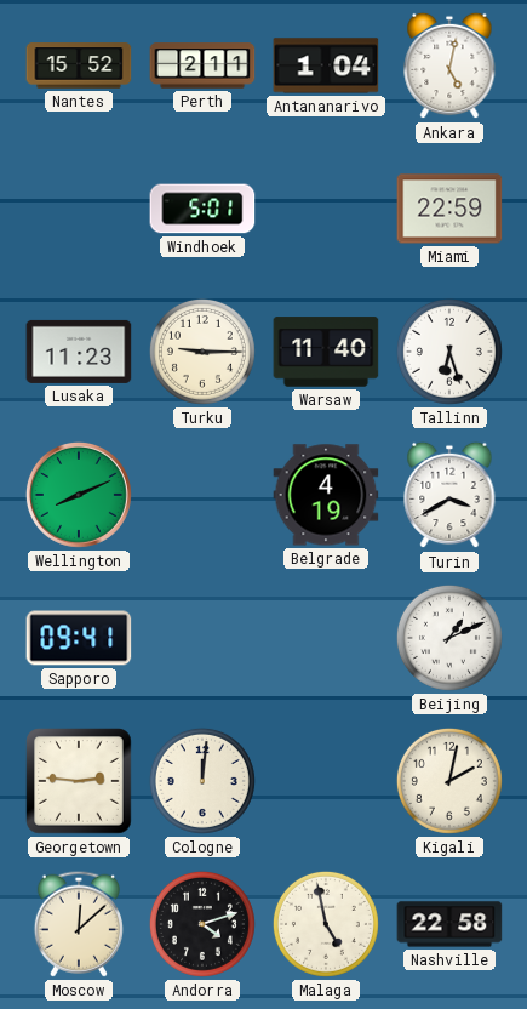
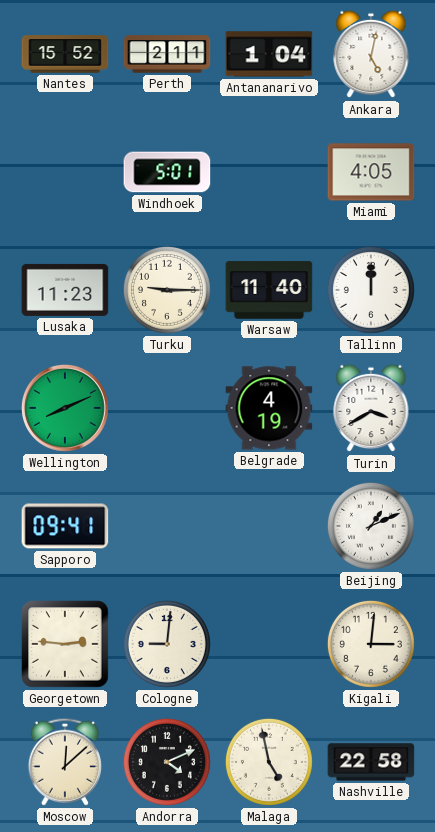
Miami: 22:59 -> 4:05 (371, 172)
Tallinn: 6:27 -> 12:00 (371, 290)
Cologne: 12:01 -> 9:01 (167, 644)
Kigali: 2:02 -> 3:01 (371, 644)
Andorra: 4:12 -> 4:11 (167, 762)
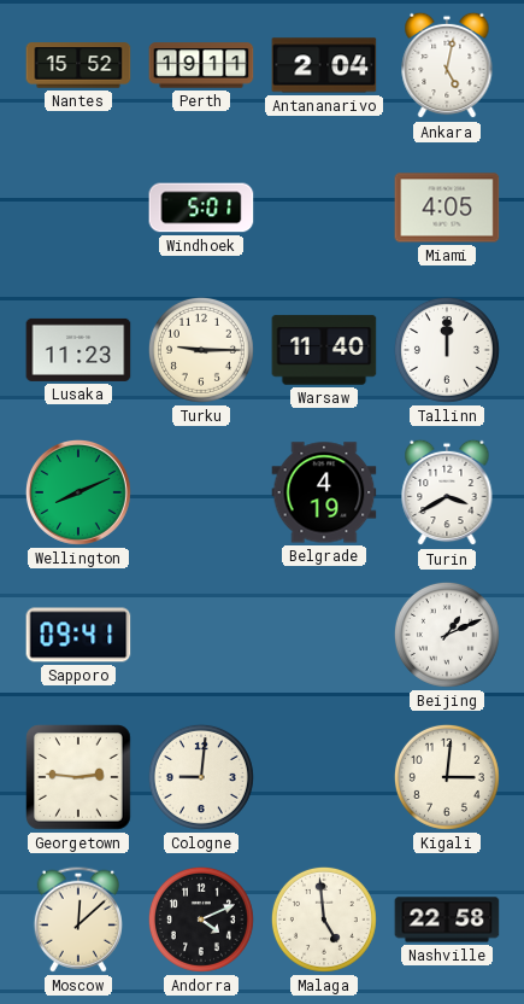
Perth: 2:11 -> 19:11 (201, 65)
Antananarivo: 1:04 -> 2:04 (324, 65)
Malaga: 4:58 -> 4:59 (324, 920)
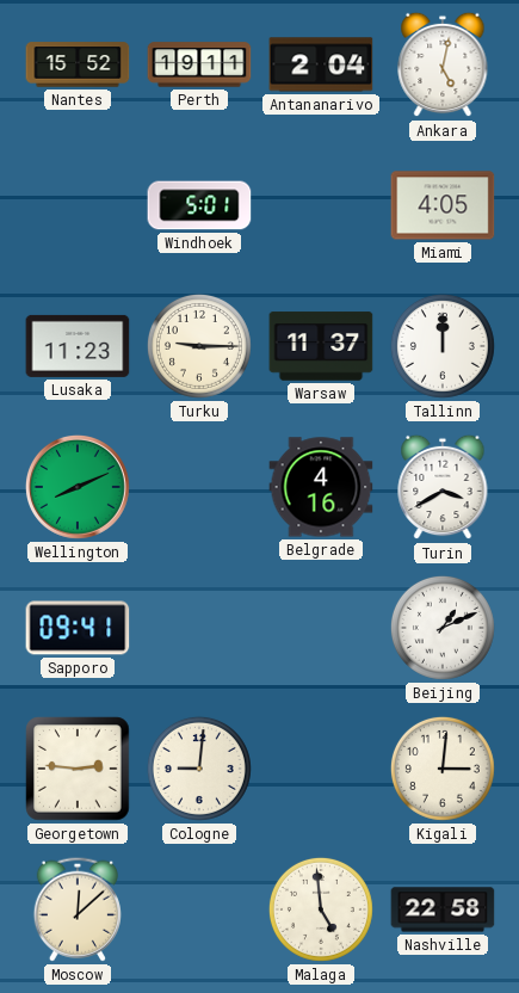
Warsaw: 11:40 -> 11:37 (321, 346)
Belgrade: 4:19 -> 4:16 (321, 487)
Andorra: 4:11 -> none (201, 920)
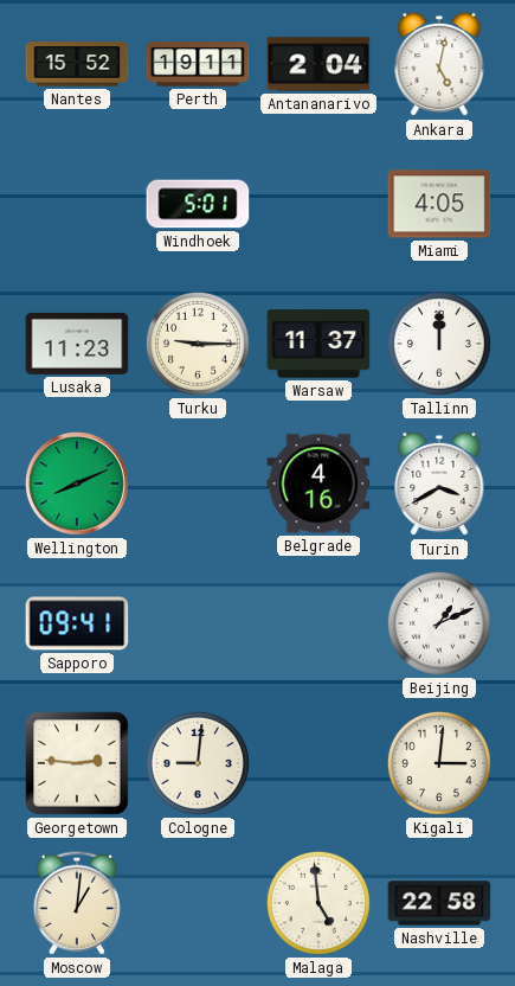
Moscow: 12:08 -> 1:01 (77, 903)
